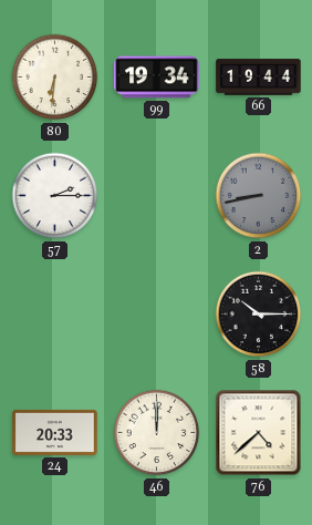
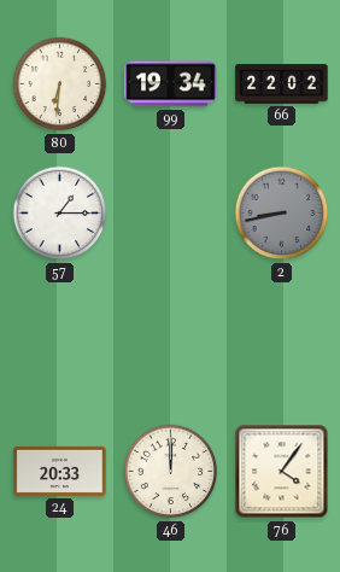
66: 19:44 -> 22:02 (282, 84)
57: 2:15 -> 1:15 (60, 214)
58: 10:15 -> none (259, 315)
76: 4:38 -> 4:06 (282, 472)
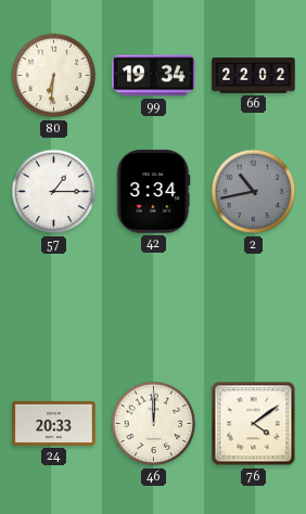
42: none -> 3:34 (153, 192)
2: 8:43 -> 10:43 (254, 192)
76: 4:06 -> 4:09 (254, 424)
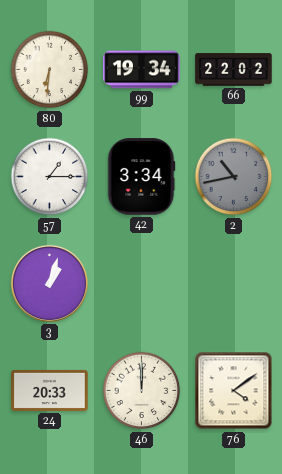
3: none -> 1:03 (49, 283)
